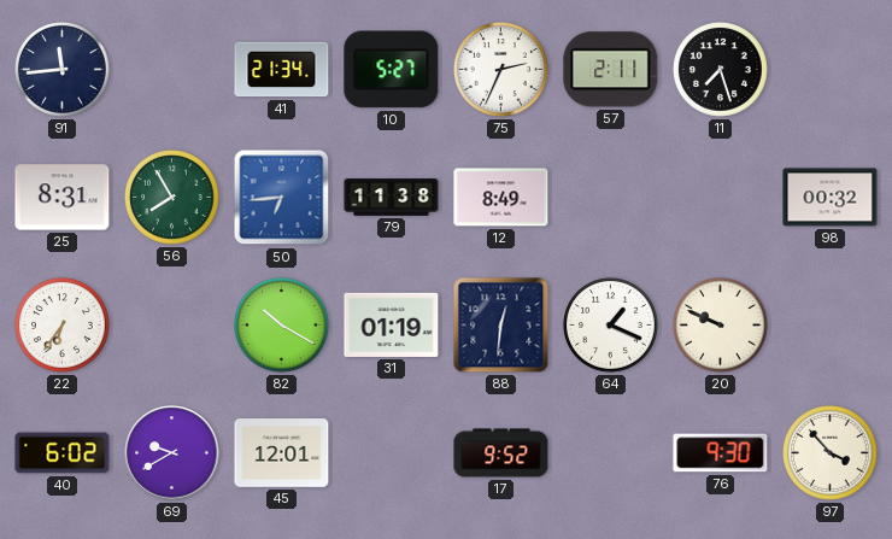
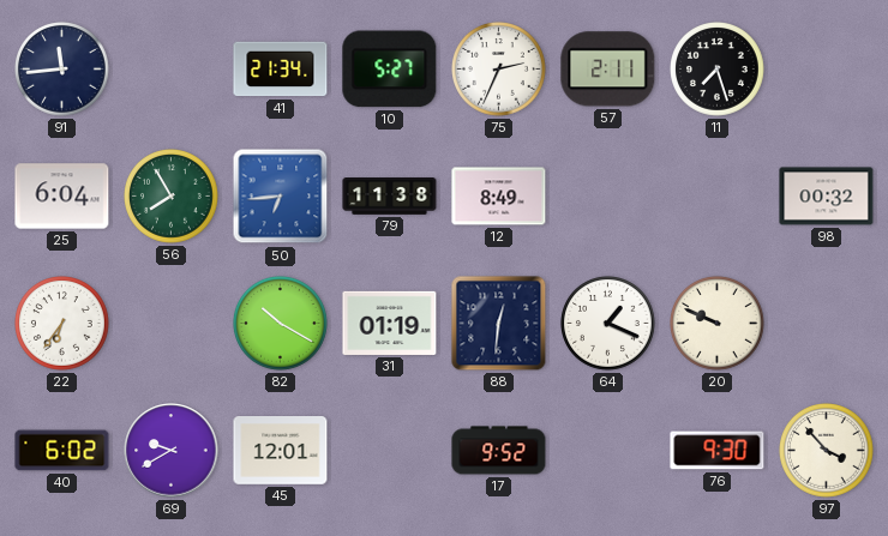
25: 8:31 -> 6:04 (62, 197)
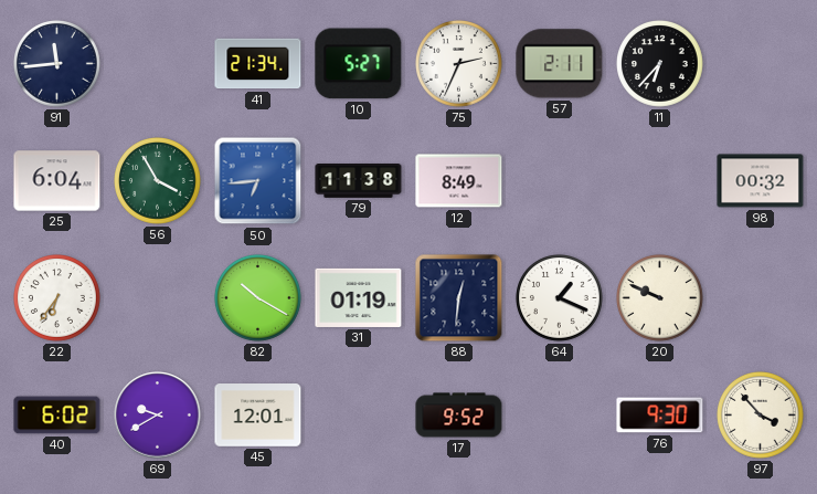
11: 7:27 -> 6:37 (660, 64)
56: 7:55 -> 3:55 (158, 181)
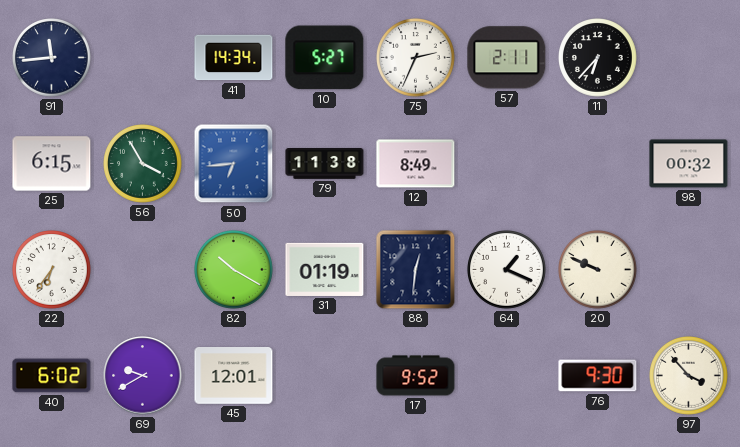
41: 21:34 -> 14:34 (234, 58)
25: 6:04 -> 6:15 (52, 164)
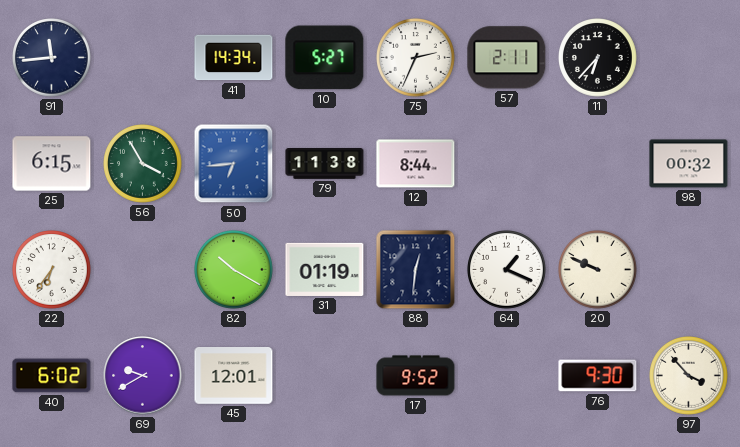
12: 8:49 -> 8:44 (416, 164)
